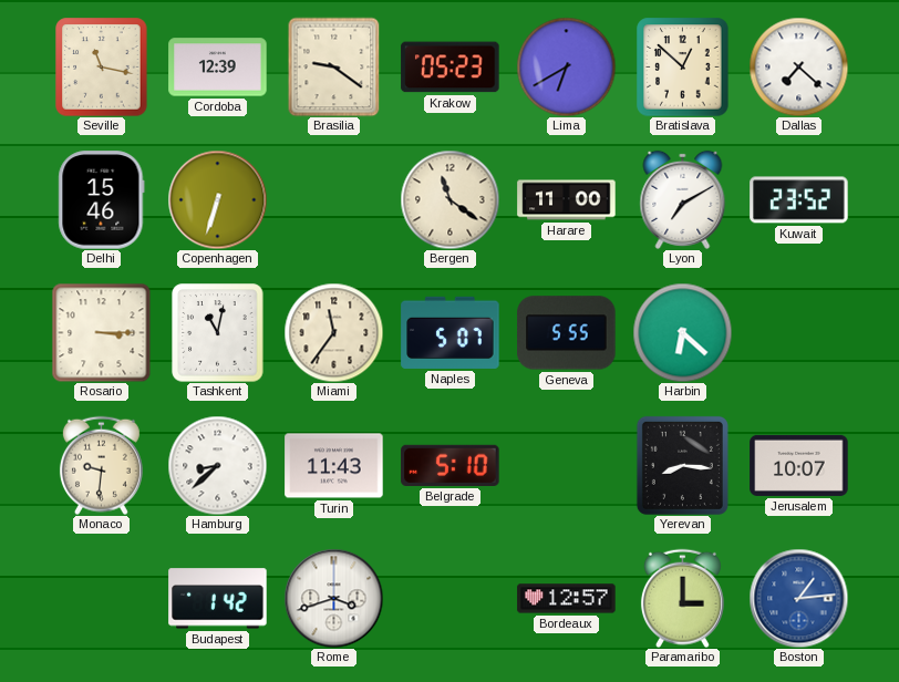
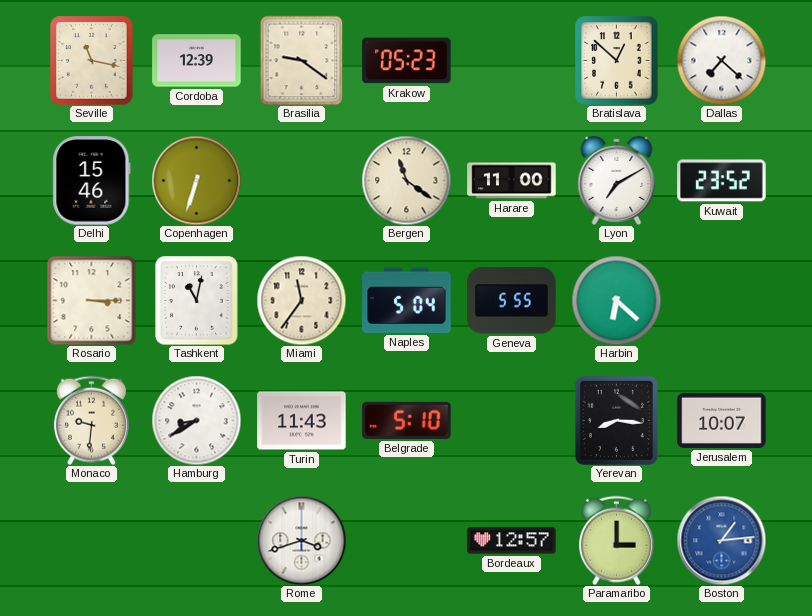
Lima: 6:40 -> none (566, 66)
Naples: 5:07 -> 5:04 (407, 300)
Hamburg: 8:38 -> 8:40 (196, 420)
Budapest: 1:42 -> none (218, 599)
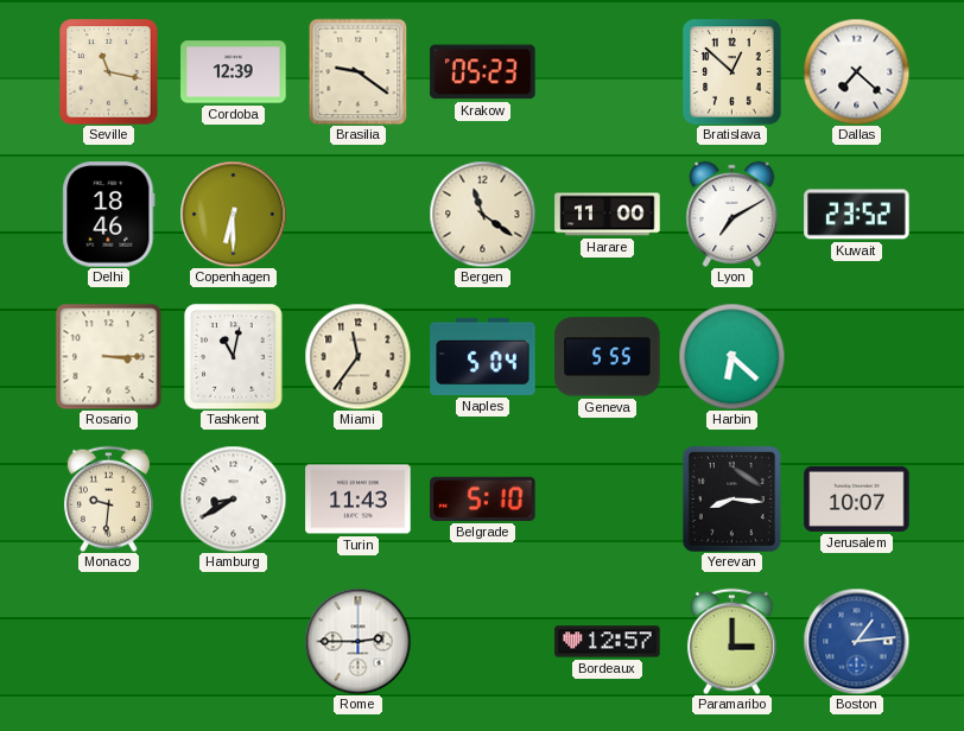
Delhi: 15:46 -> 18:46 (109, 215)
Copenhagen: 6:33 -> 6:30 (233, 214)
Rome: 3:42 -> 2:45 (357, 641)
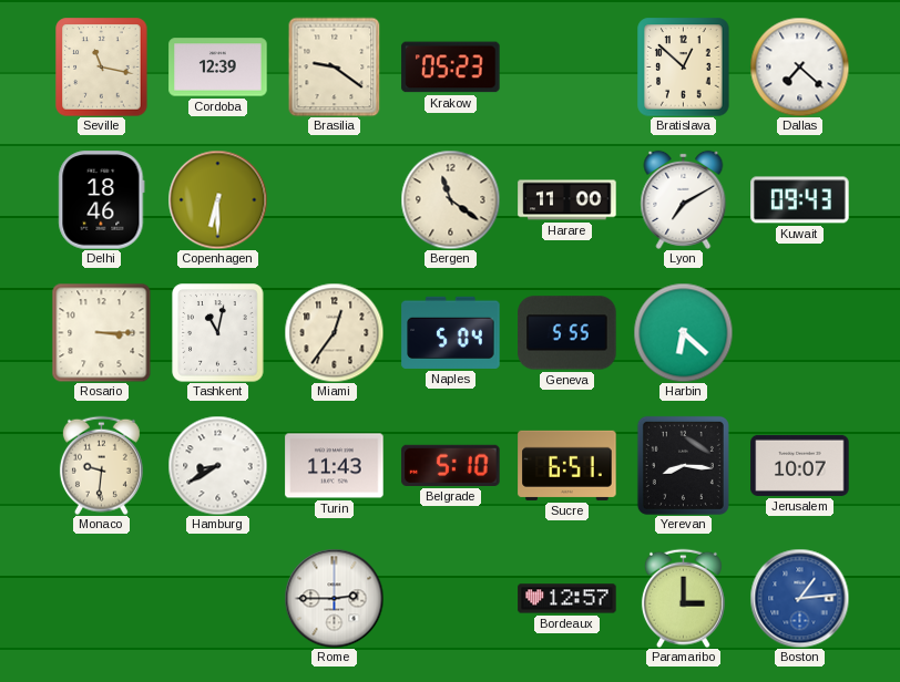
Kuwait: 23:52 -> 09:43 (800, 200)
Miami: 11:36 -> 12:36 (334, 332)
Sucre: none -> 6:51 (567, 465)
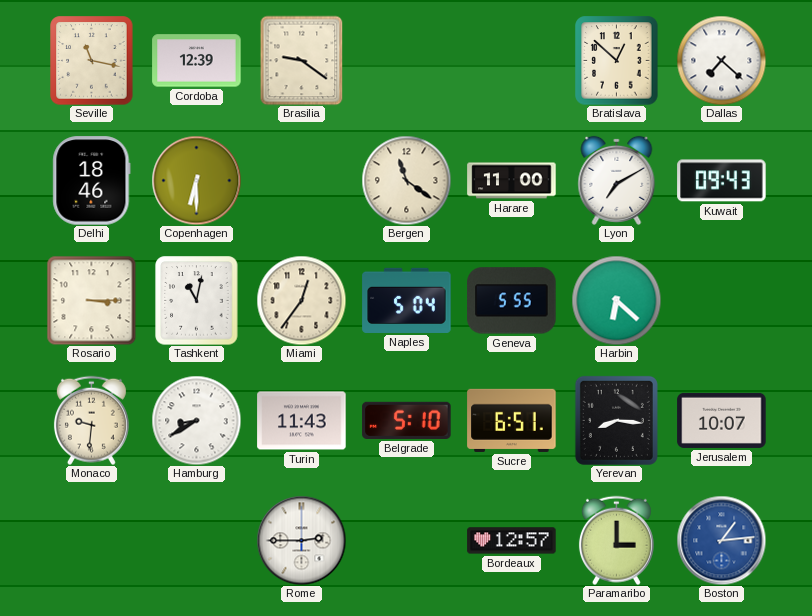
Krakow: 05:23 -> none (451, 68)
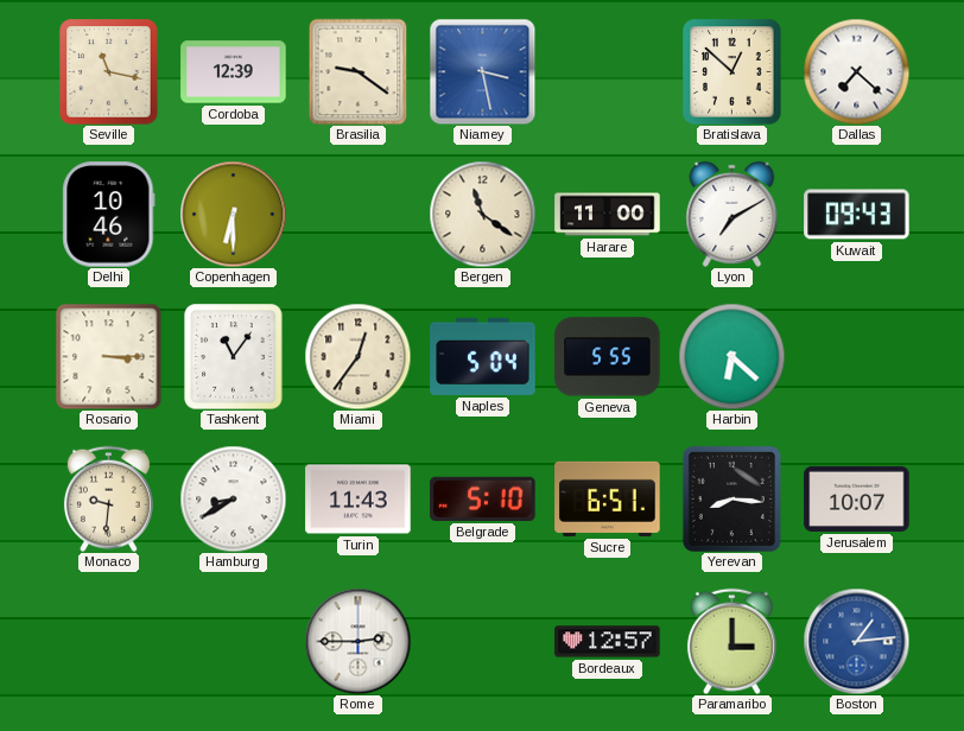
Niamey: none -> 3:28 (482, 71)
Delhi: 18:46 -> 10:46 (109, 215)
Tashkent: 11:02 -> 11:06 (234, 357)
